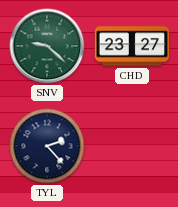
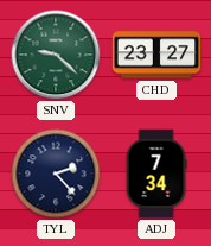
ADJ: none -> 7:34 (156, 174)
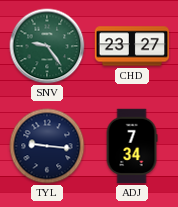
SNV: 9:22 -> 9:24 (47, 46)
TYL: 2:23 -> 9:16 (47, 146)
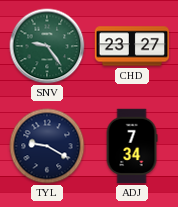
TYL: 9:16 -> 9:20 (47, 146)
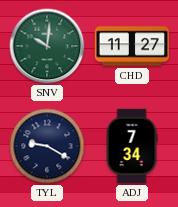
SNV: 9:24 -> 10:01 (47, 46)
CHD: 23:27 -> 11:27 (132, 46)
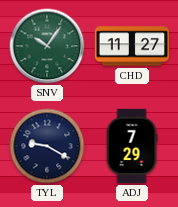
SNV: 10:01 -> 10:06 (47, 46)
ADJ: 7:34 -> 7:29 (132, 146)
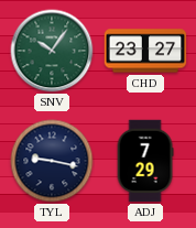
CHD: 11:27 -> 23:27 (145, 51)
TYL: 9:20 -> 9:17 (52, 161)
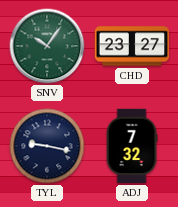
ADJ: 7:29 -> 7:32 (132, 146)
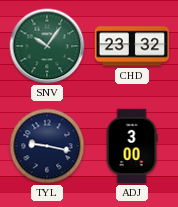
CHD: 23:27 -> 23:32 (132, 46)
ADJ: 7:32 -> 3:00 (132, 146)
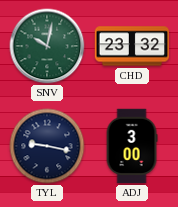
SNV: 10:06 -> 10:02 (47, 46)
